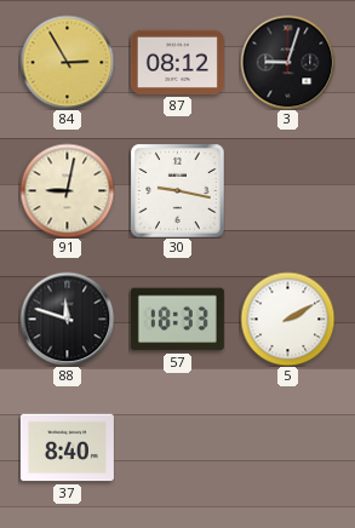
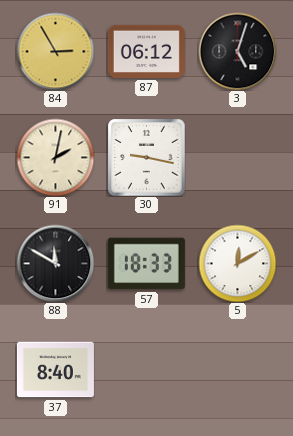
87: 08:12 -> 06:12 (146, 51)
3: 9:03 -> 5:03 (237, 51)
91: 9:02 -> 2:02 (55, 157)
88: 11:48 -> 11:50 (55, 263)
5: 2:10 -> 12:10 (237, 263)
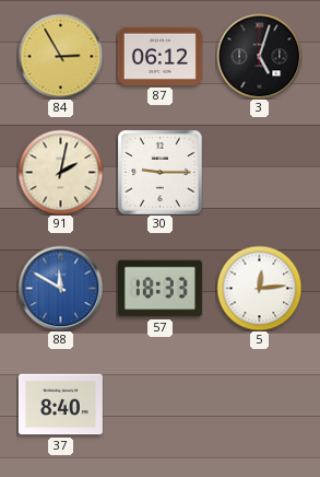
30: 9:17 -> 9:15 (159, 172)
88 dial: black -> blue (60, 288)
5: 12:10 -> 12:14 (259, 288)
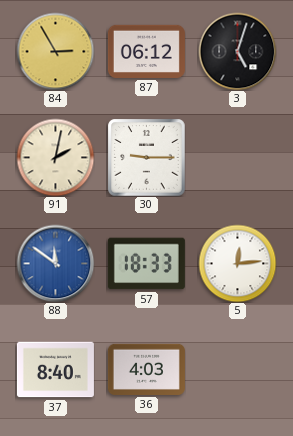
88: 11:50 -> 11:51 (55, 263)
36: none -> 4:03 (146, 369)
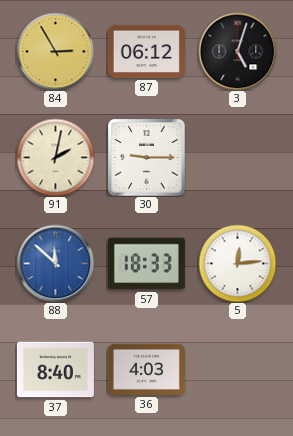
88: 11:51 -> 11:52 (55, 263)
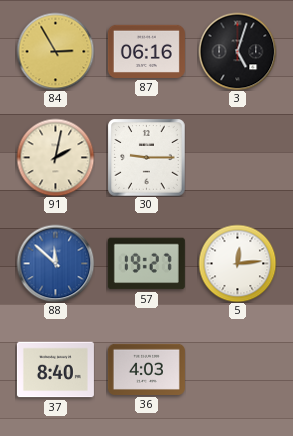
87: 06:12 -> 06:16 (146, 51)
57: 18:33 -> 19:27 (146, 264)
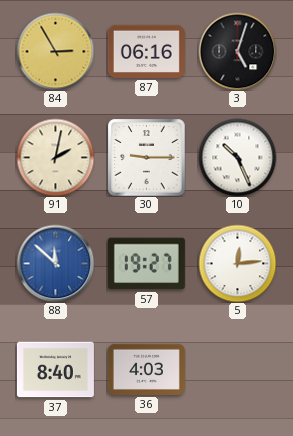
10: none -> 10:26 (237, 157)
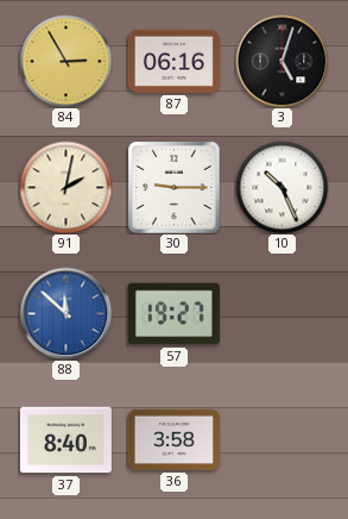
5: 12:14 -> none (237, 263)
36: 4:03 -> 3:58 (173, 439)
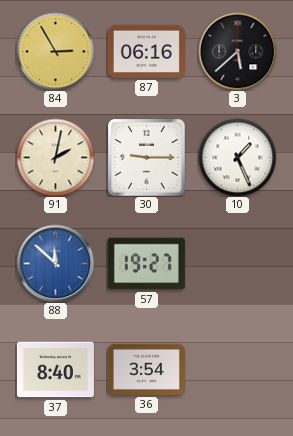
3: 5:03 -> 5:38 (237, 51)
10: 10:26 -> 1:26 (237, 157)
36: 3:58 -> 3:54 (146, 369)
